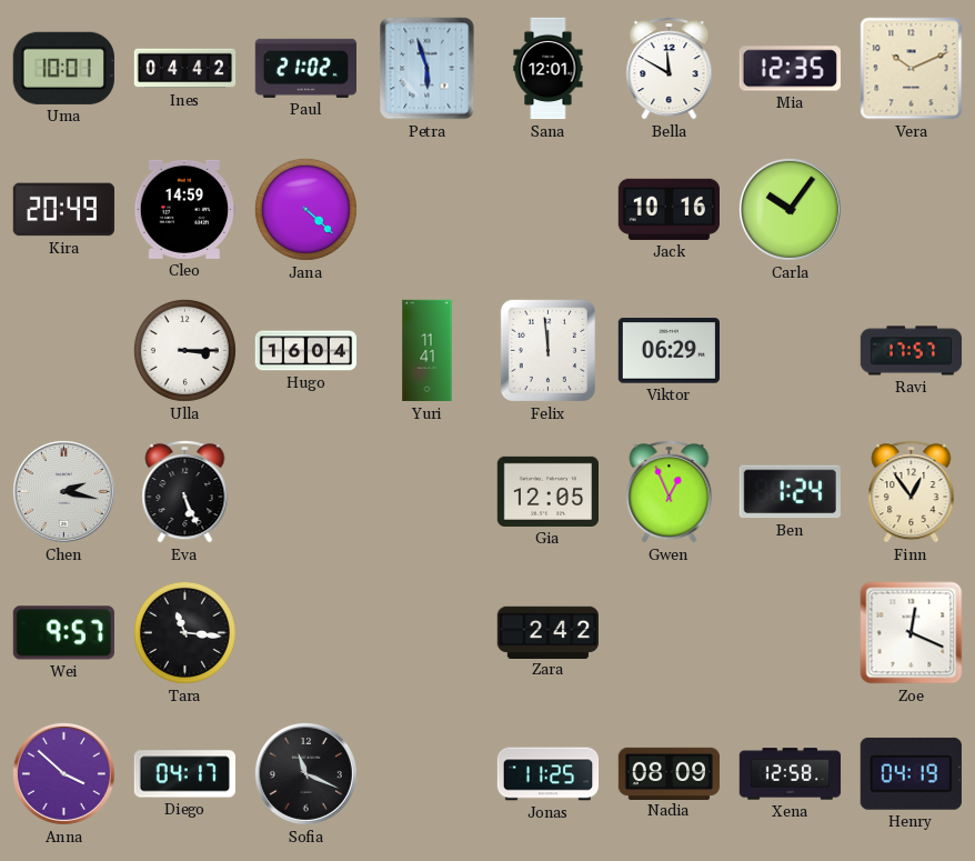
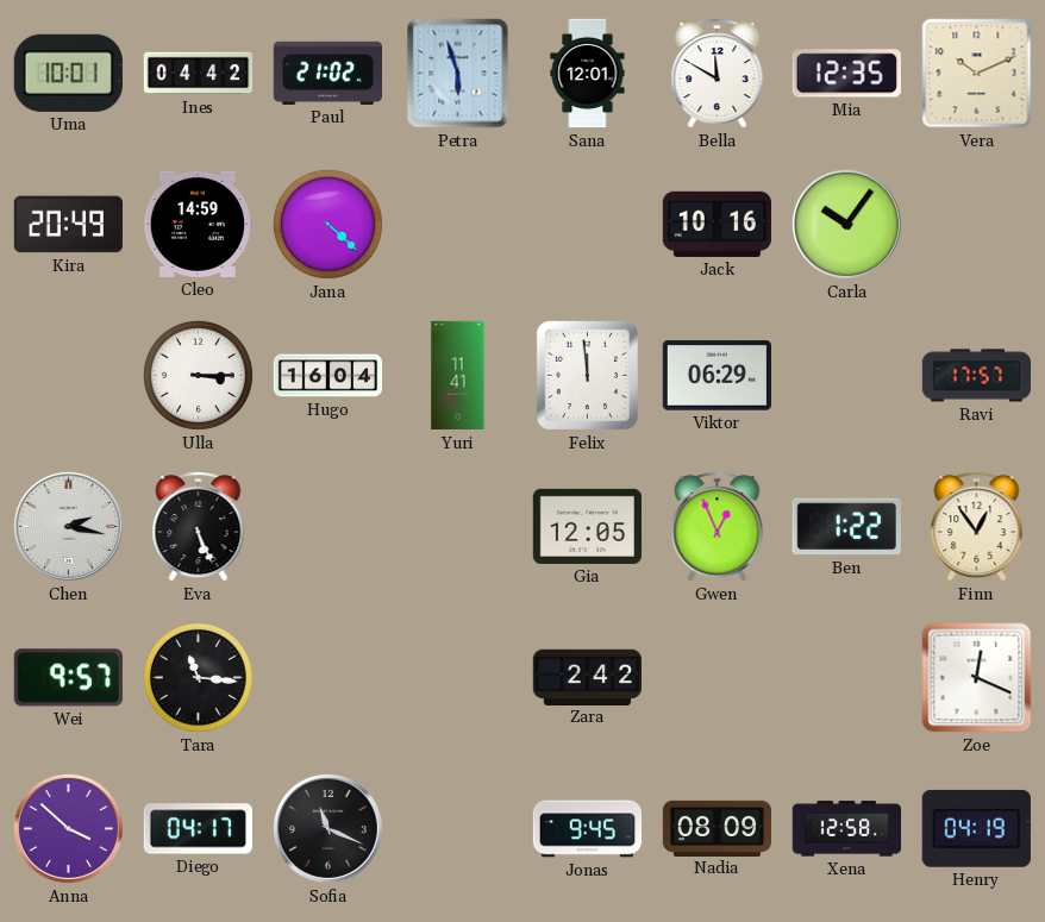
Ben: 1:24 -> 1:22 (846, 527)
Jonas: 11:25 -> 9:45 (588, 829)
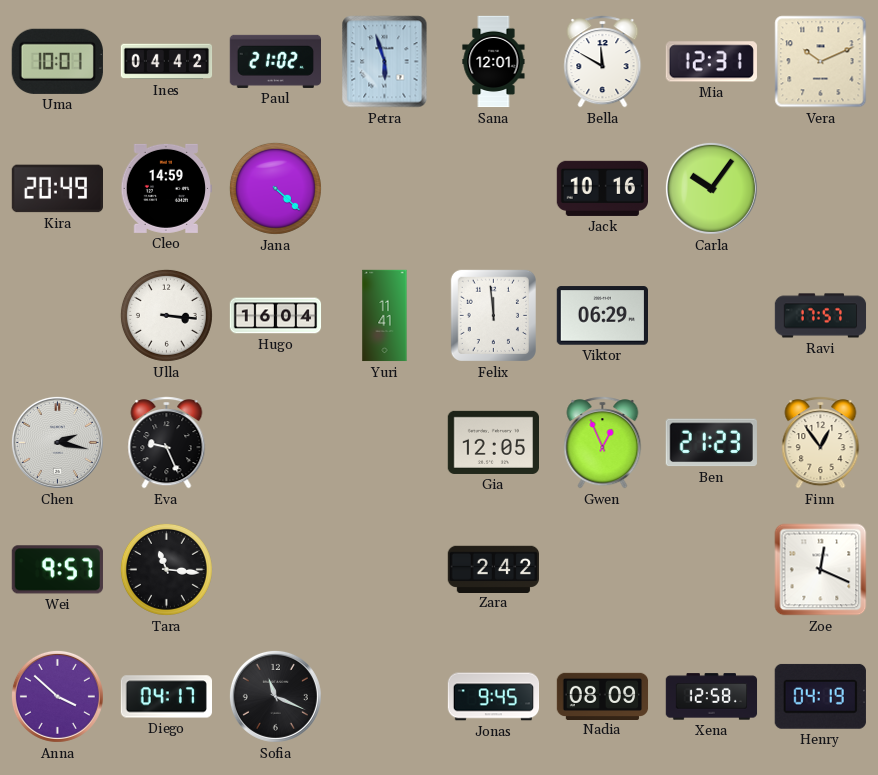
Mia: 12:35 -> 12:31 (711, 62)
Ulla: 3:15 -> 3:16 (166, 315)
Eva: 5:26 -> 9:26 (167, 443)
Ben: 1:22 -> 21:23 (711, 443)
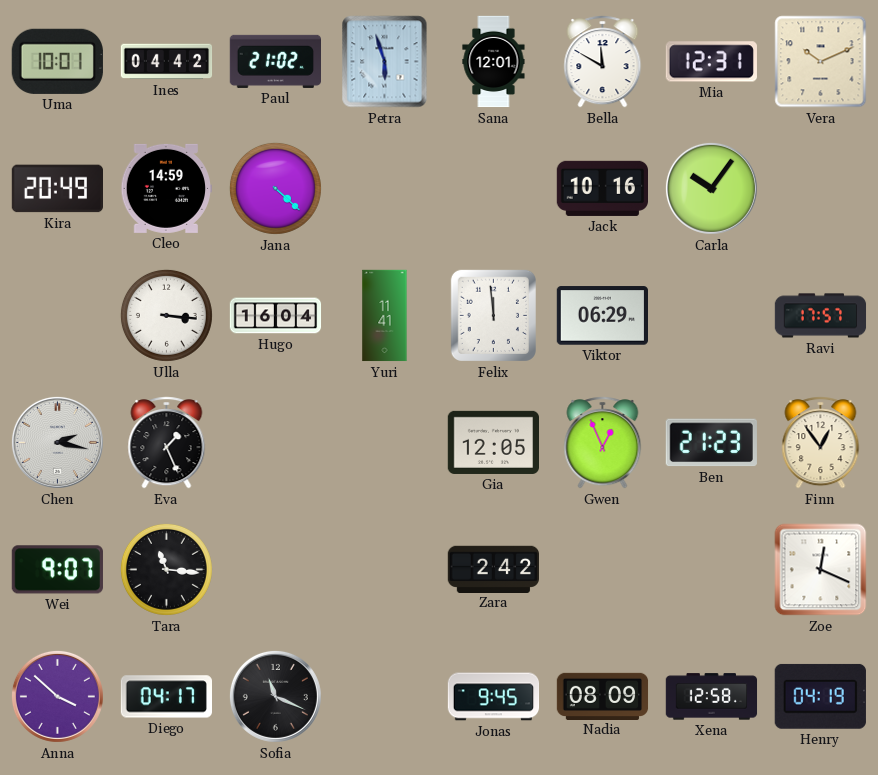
Eva: 9:26 -> 1:26 (167, 443)
Wei: 9:57 -> 9:07 (57, 570)
